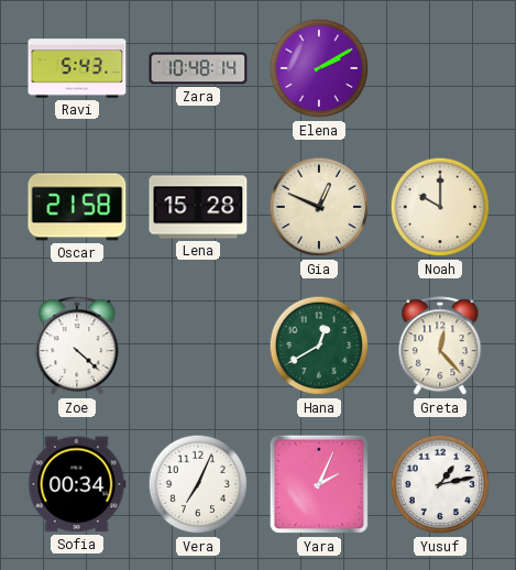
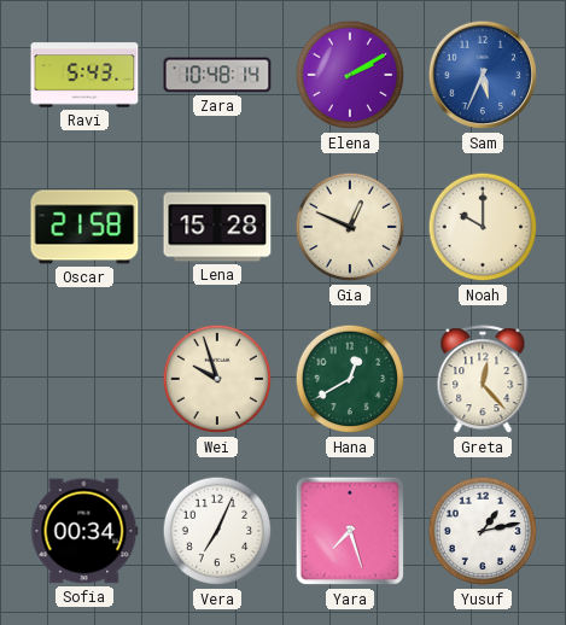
Sam: none -> 5:34 (483, 75)
Zoe: 4:22 -> none (77, 347)
Wei: none -> 9:57 (217, 379)
Yara: 2:04 -> 7:27 (350, 531)
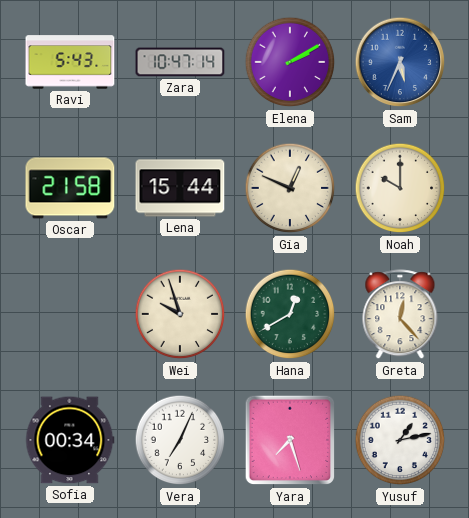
Zara: 10:48 -> 10:47 (180, 62)
Lena: 15:28 -> 15:44 (180, 188)
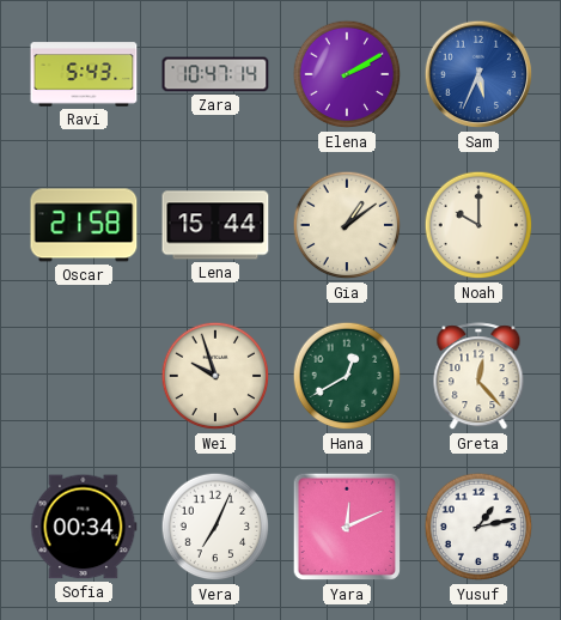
Gia: 12:49 -> 1:09 (347, 225)
Yara: 7:27 -> 12:11 (347, 527)
